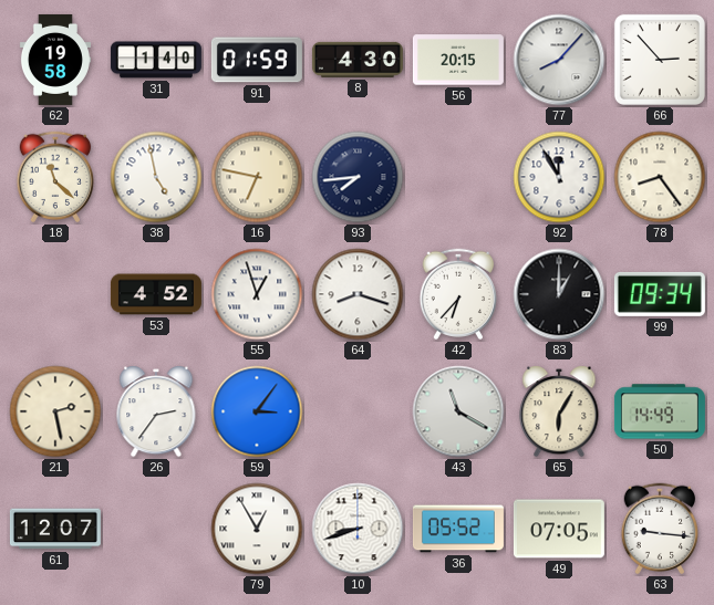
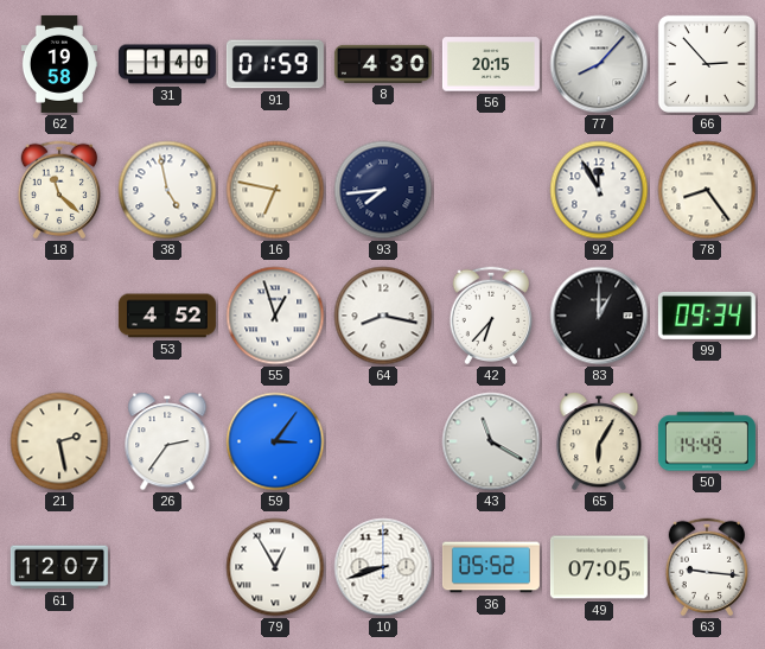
64: 8:18 -> 8:17 (383, 316)
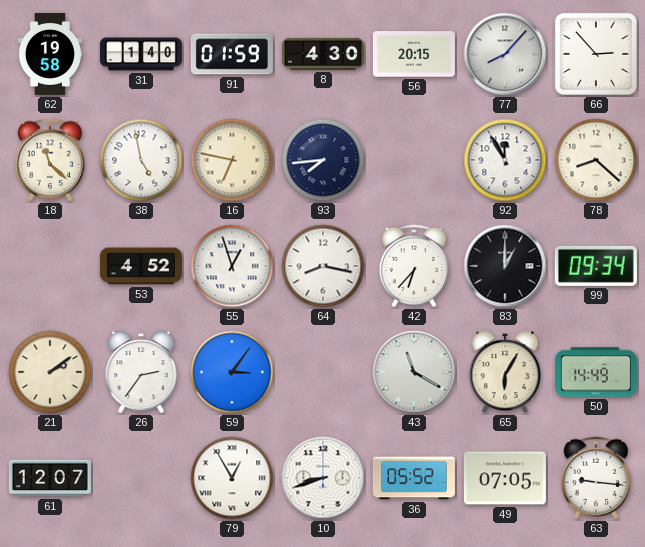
78: 8:24 -> 8:22 (596, 160)
21: 2:28 -> 2:09 (50, 372)
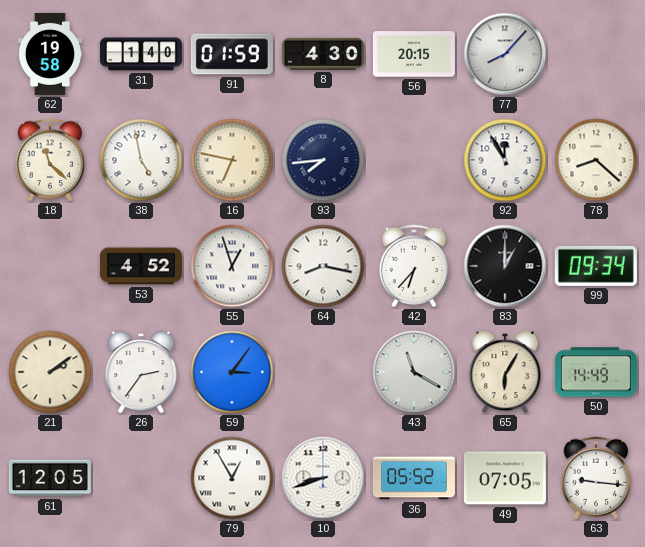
66: 2:53 -> none (596, 54)
61: 12:07 -> 12:05 (50, 478)
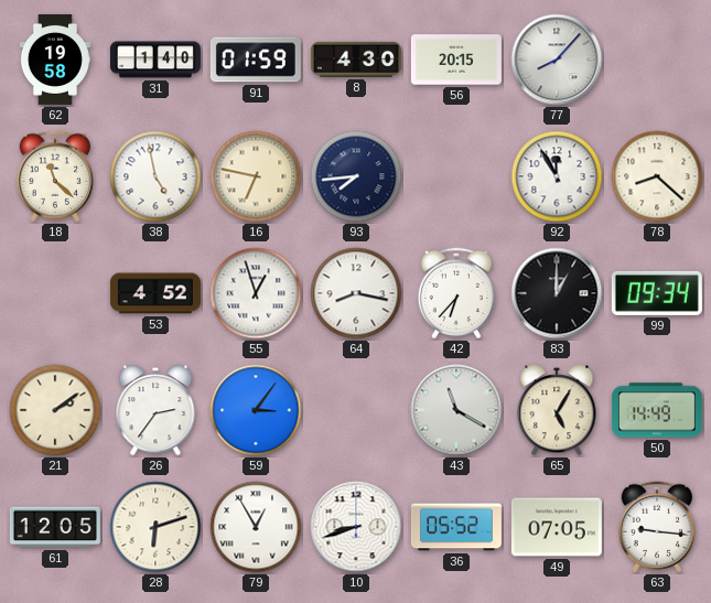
65: 6:05 -> 5:05 (557, 410)
28: none -> 6:12 (155, 527)
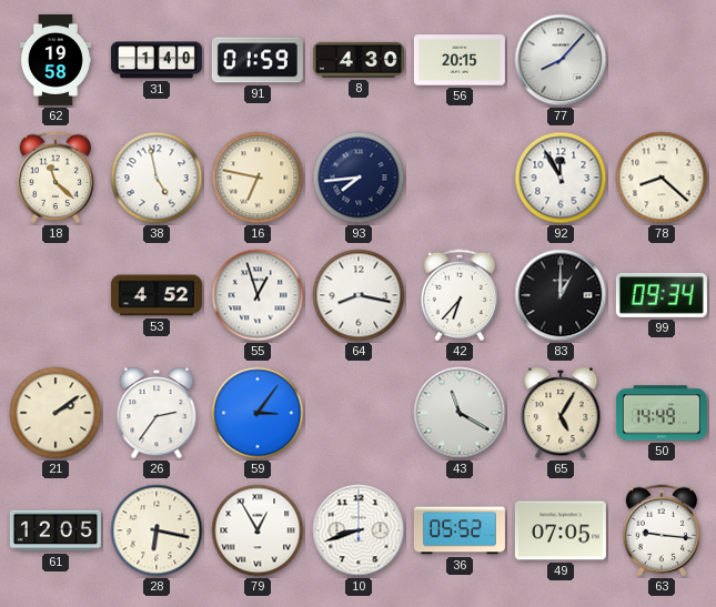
28: 6:12 -> 6:17 (157, 530)
